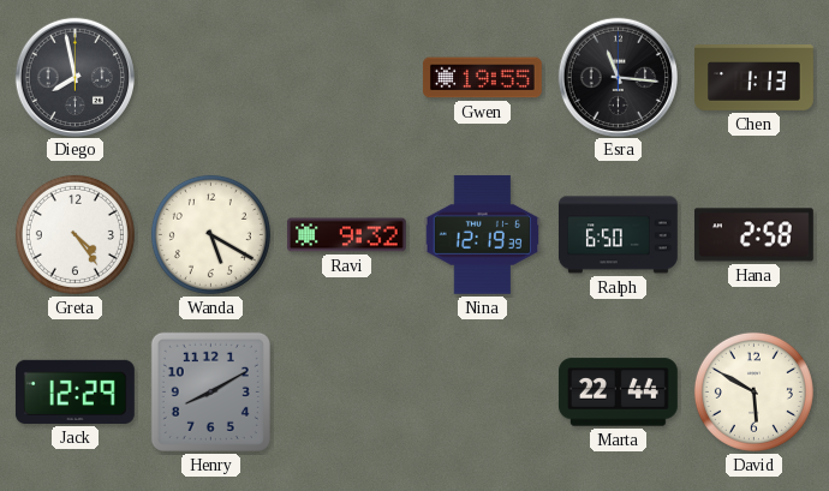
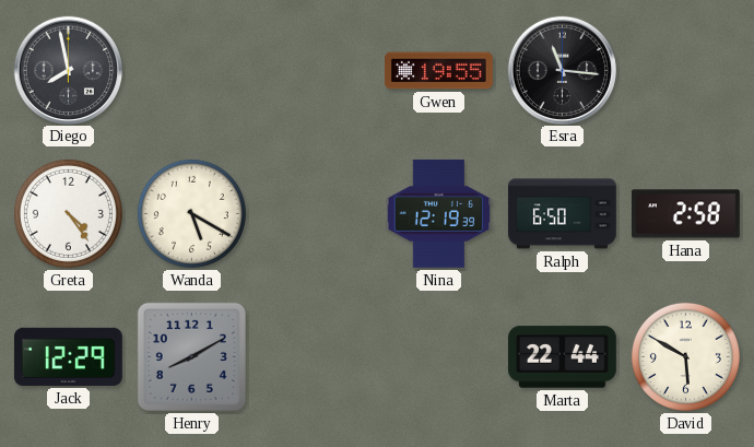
Chen: 1:13 -> none (755, 78)
Ravi: 9:32 -> none (346, 235)
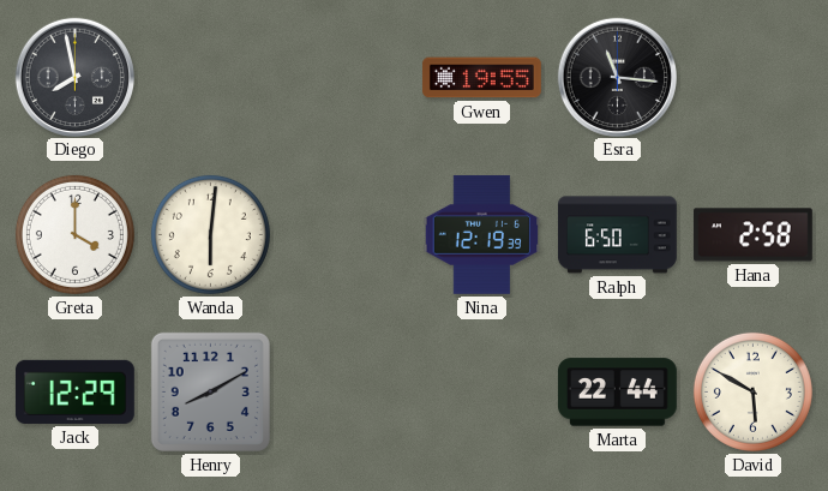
Greta: 4:24 -> 4:00 (74, 234)
Wanda: 5:20 -> 6:01 (210, 234)
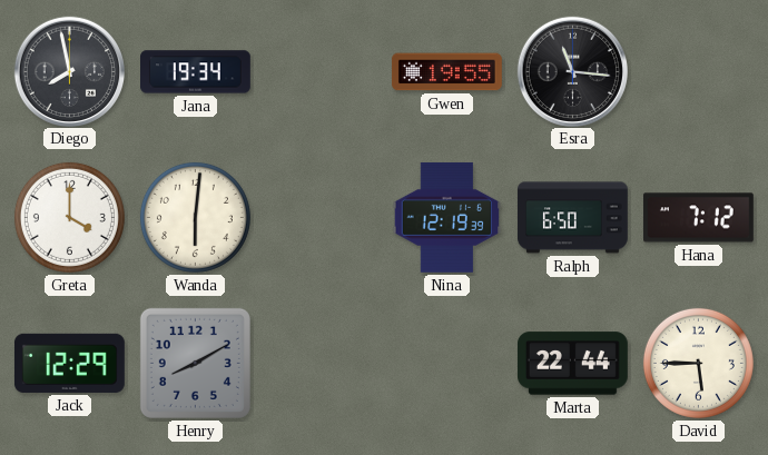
Jana: none -> 19:34 (196, 72)
Hana: 2:58 -> 7:12 (698, 218)
David: 5:50 -> 5:45 (698, 363)
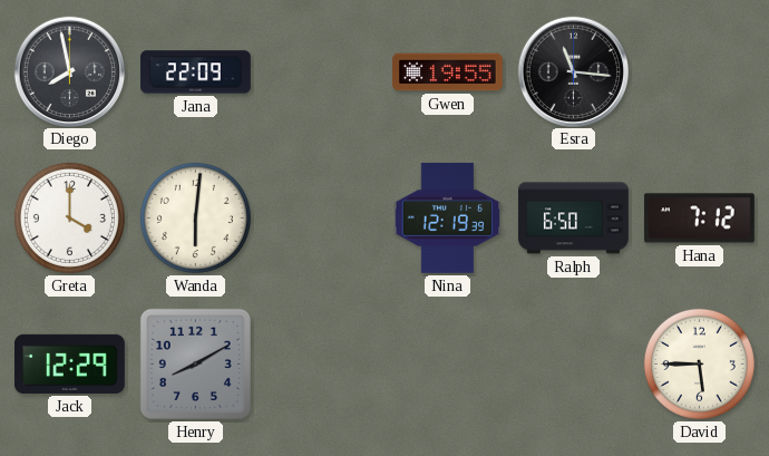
Jana: 19:34 -> 22:09 (196, 72)
Marta: 22:44 -> none (572, 364)
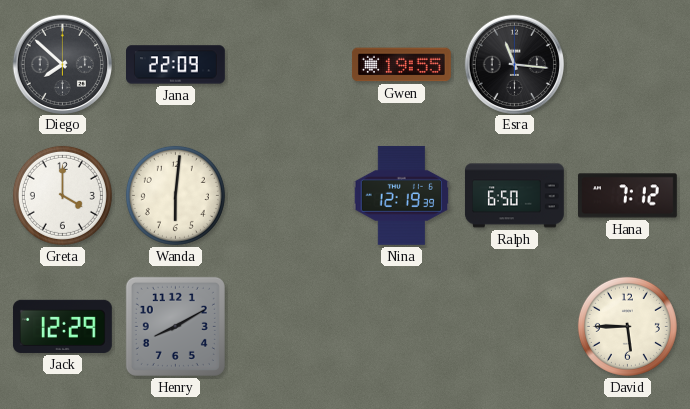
Diego: 7:58 -> 7:52 (62, 64)
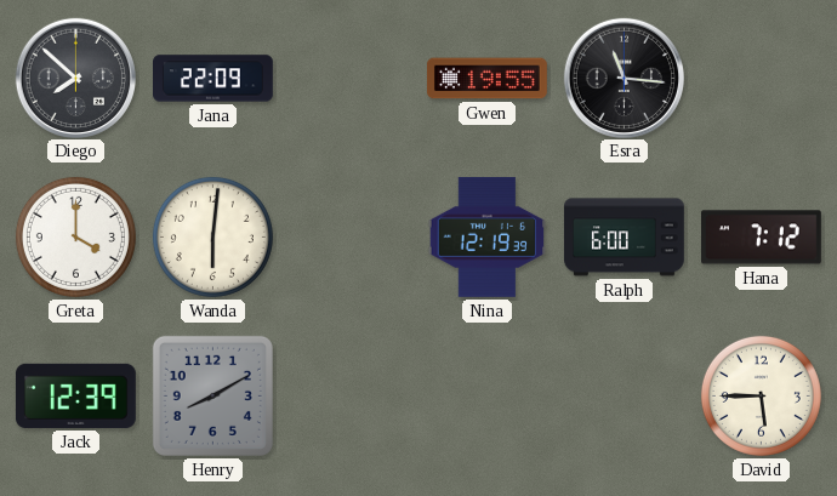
Ralph: 6:50 -> 6:00 (625, 238)
Jack: 12:29 -> 12:39 (75, 395)
